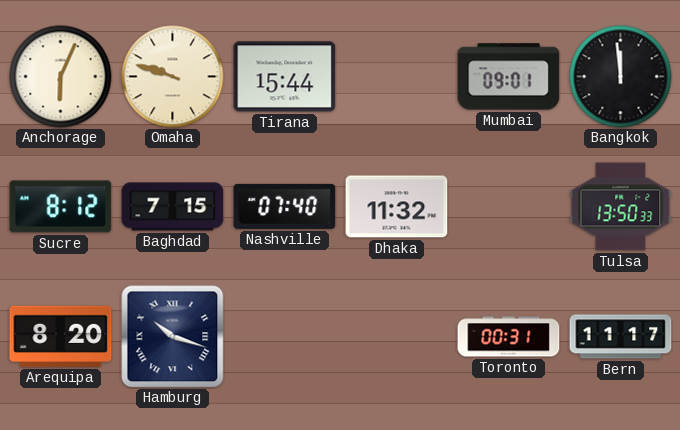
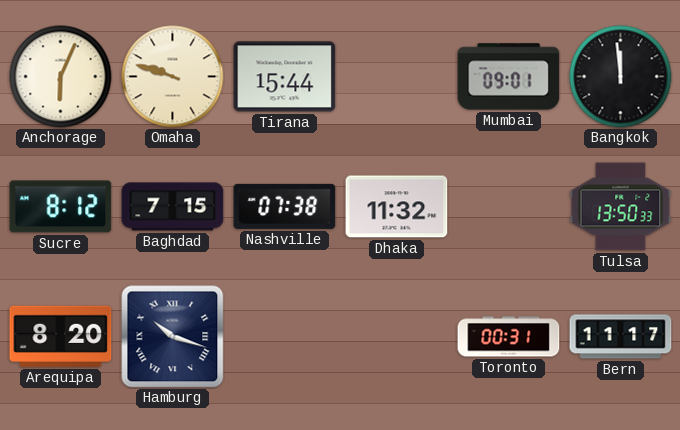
Nashville: 07:40 -> 07:38 (285, 206)
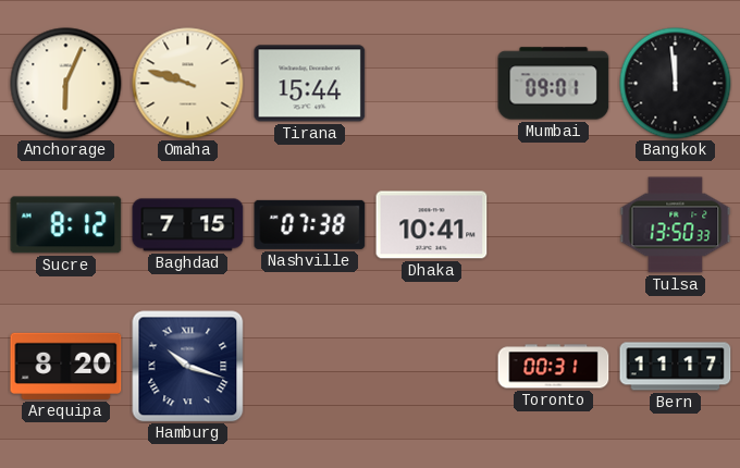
Dhaka: 11:32 -> 10:41 (432, 225)
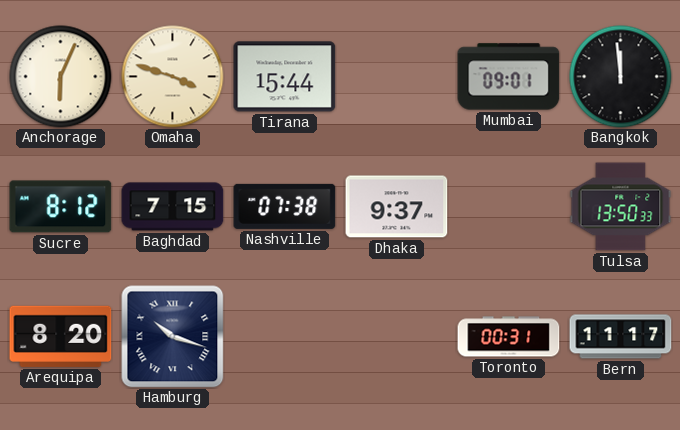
Omaha: 9:48 -> 3:48 (173, 77)
Dhaka: 10:41 -> 9:37 (397, 207)
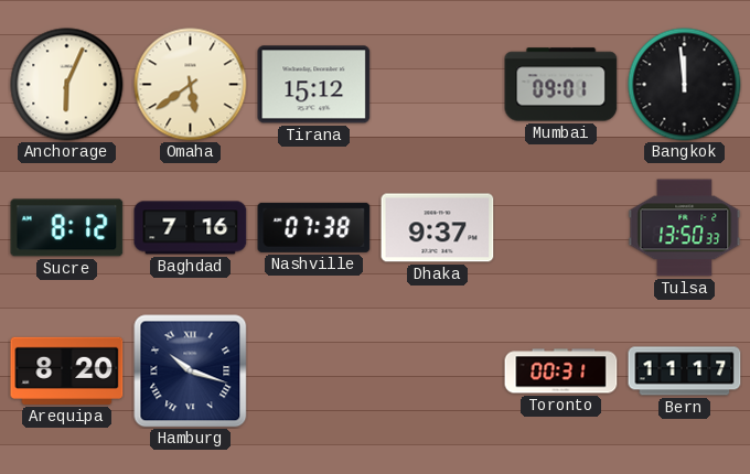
Omaha: 3:48 -> 5:39 (191, 85)
Tirana: 15:44 -> 15:12 (314, 85)
Baghdad: 7:15 -> 7:16 (191, 228)
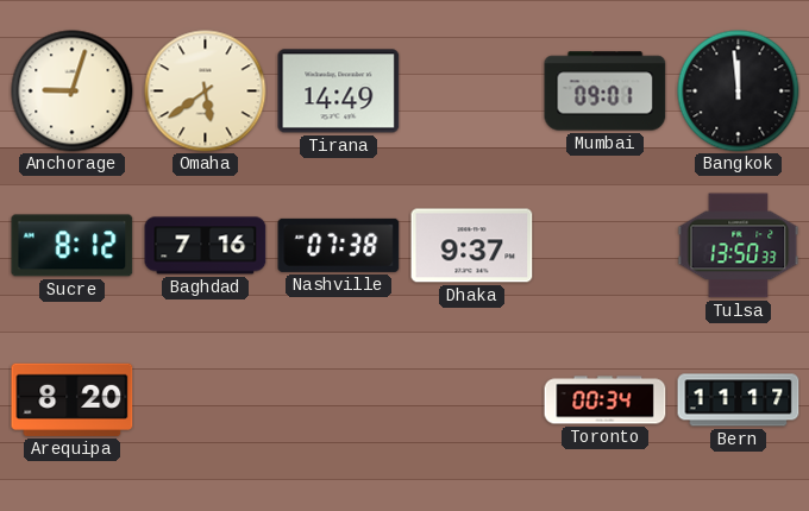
Anchorage: 6:04 -> 9:03 (73, 92)
Tirana: 15:12 -> 14:49 (339, 92)
Hamburg: 10:18 -> none (191, 371)
Toronto: 00:31 -> 00:34 (606, 400)
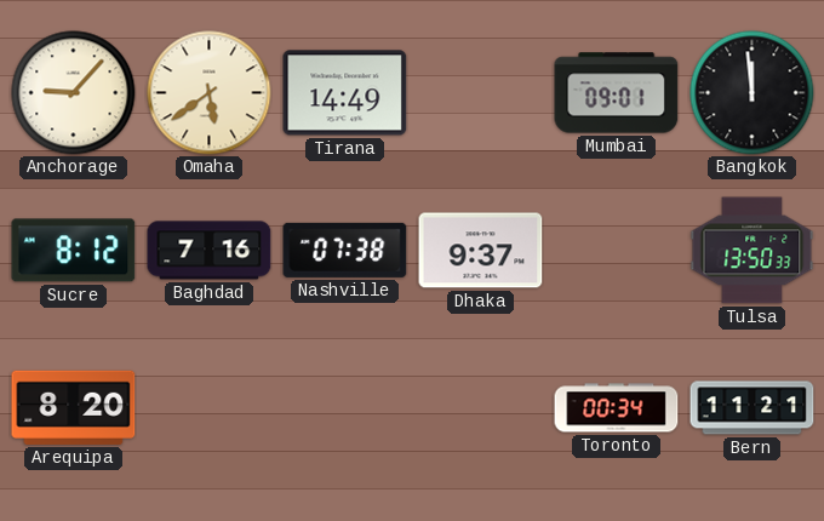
Anchorage: 9:03 -> 9:07 (74, 93)
Bern: 11:17 -> 11:21 (753, 408)
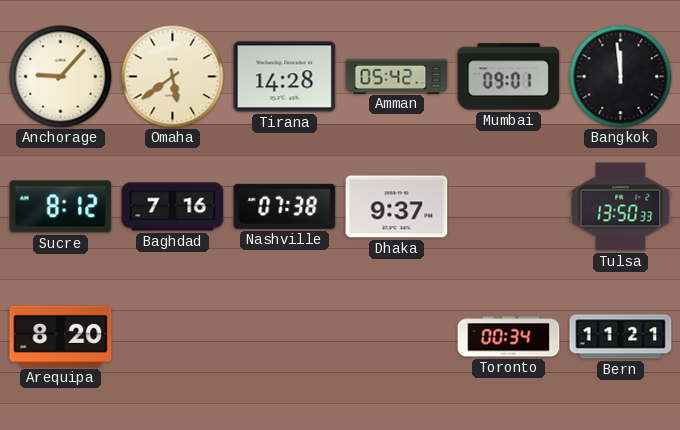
Tirana: 14:49 -> 14:28 (285, 77)
Amman: none -> 05:42 (397, 76)
